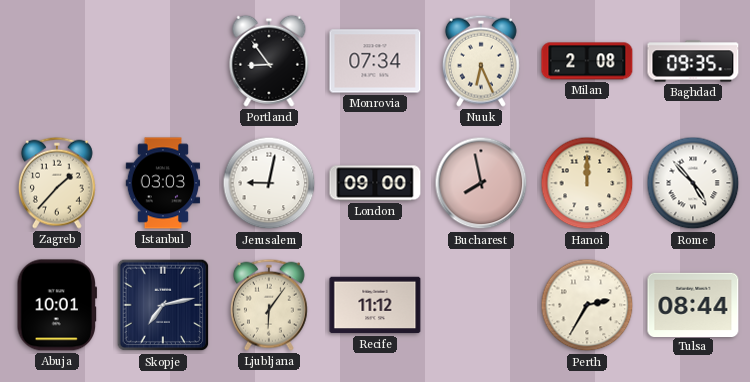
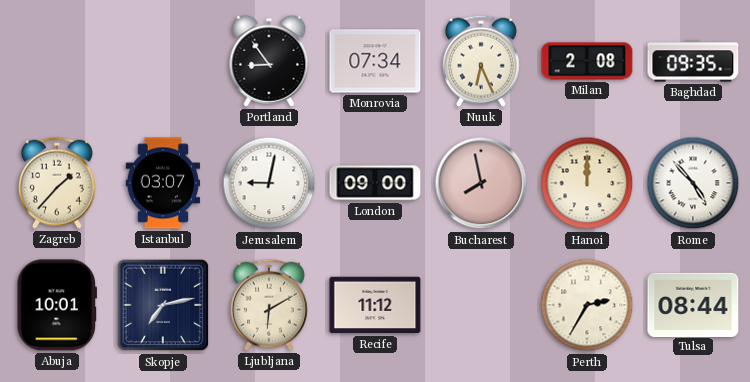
Istanbul: 03:03 -> 03:07 (163, 183)
Ljubljana: 6:06 -> 6:10 (269, 305)
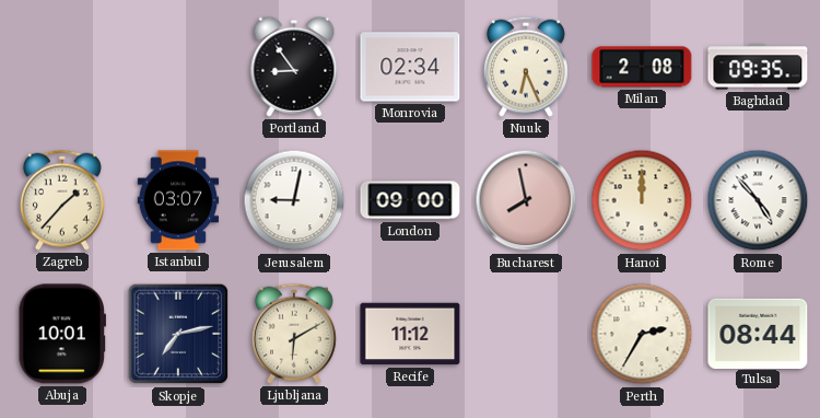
Monrovia: 07:34 -> 02:34 (410, 67)
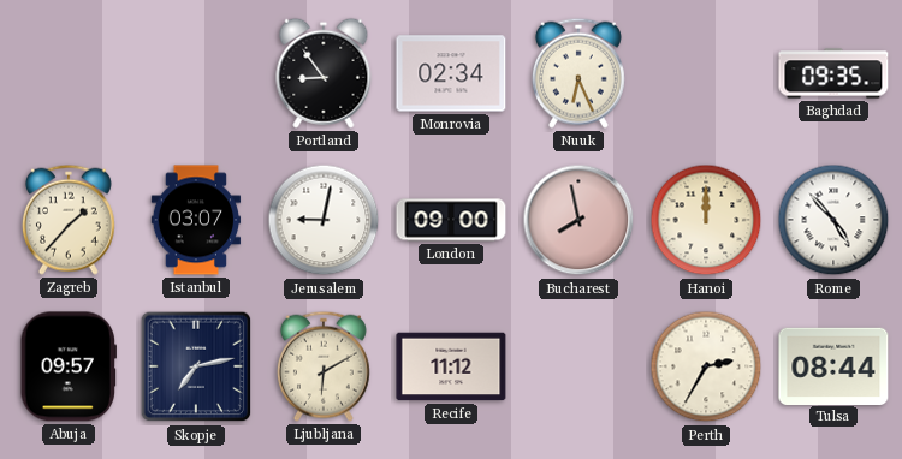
Milan: 2:08 -> none (642, 67)
Abuja: 10:01 -> 09:57 (69, 366)
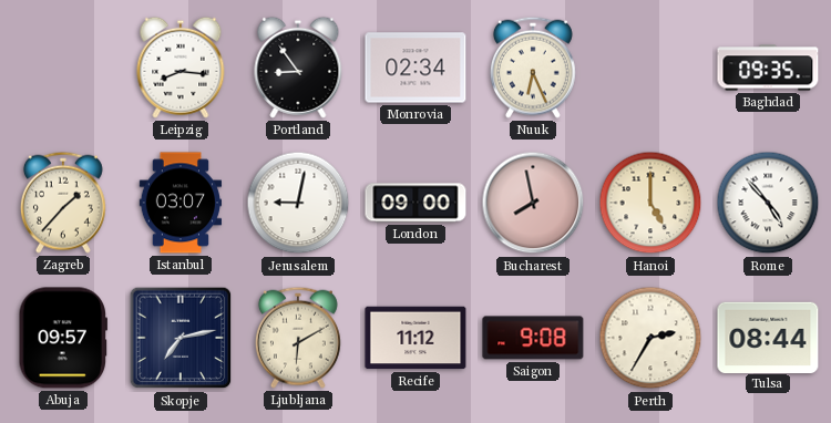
Leipzig: none -> 8:16 (181, 68)
Hanoi: 12:00 -> 5:00 (650, 203)
Saigon: none -> 9:08 (533, 338)
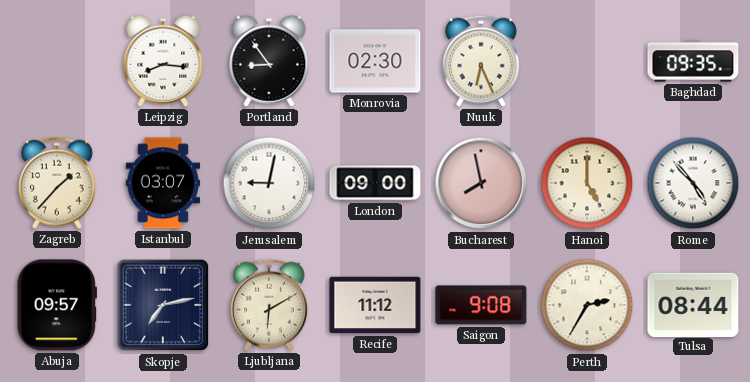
Monrovia: 02:34 -> 02:30 (375, 61)
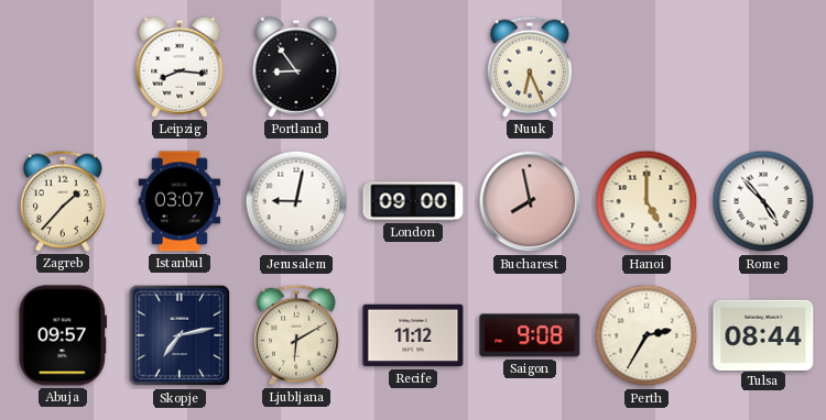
Monrovia: 02:30 -> none (375, 61)
Baghdad: 09:35 -> none (693, 61)
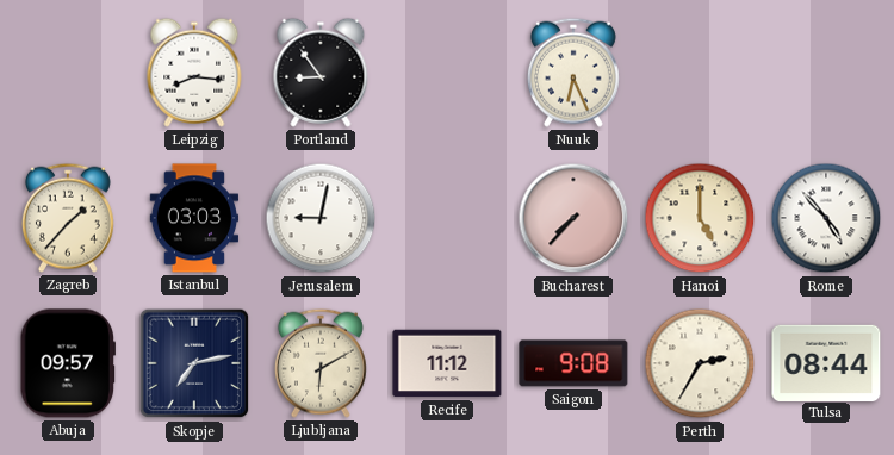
Istanbul: 03:07 -> 03:03 (194, 218)
London: 09:00 -> none (413, 201)
Bucharest: 7:58 -> 7:37 (573, 218)
